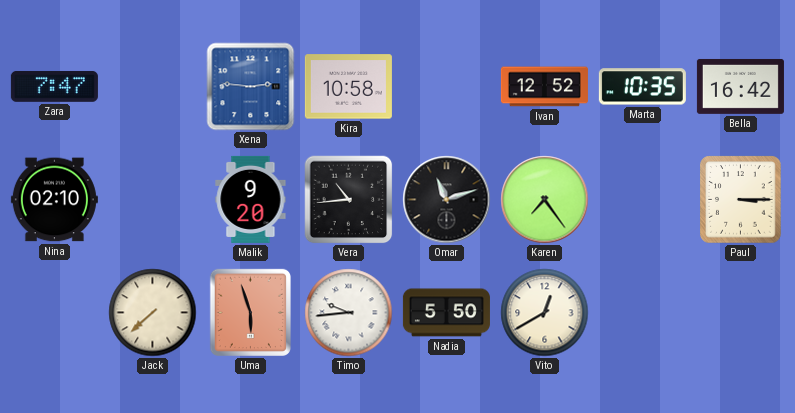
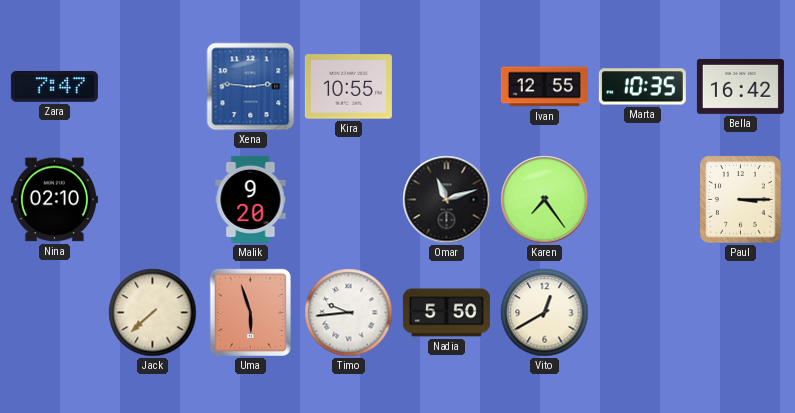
Kira: 10:58 -> 10:55 (348, 87)
Ivan: 12:52 -> 12:55 (544, 87)
Vera: 10:44 -> none (349, 200)
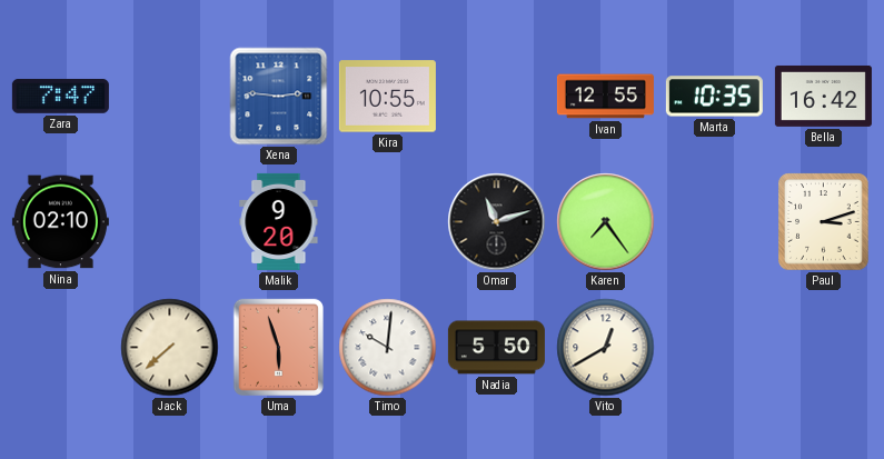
Paul: 3:15 -> 3:12 (824, 222)
Timo: 9:44 -> 10:01 (388, 348)
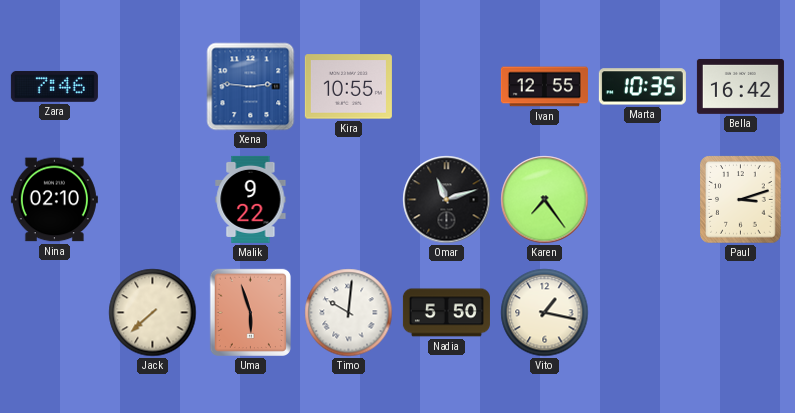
Zara: 7:47 -> 7:46 (54, 86)
Malik: 9:20 -> 9:22 (251, 199)
Vito: 12:40 -> 1:17 (545, 313)
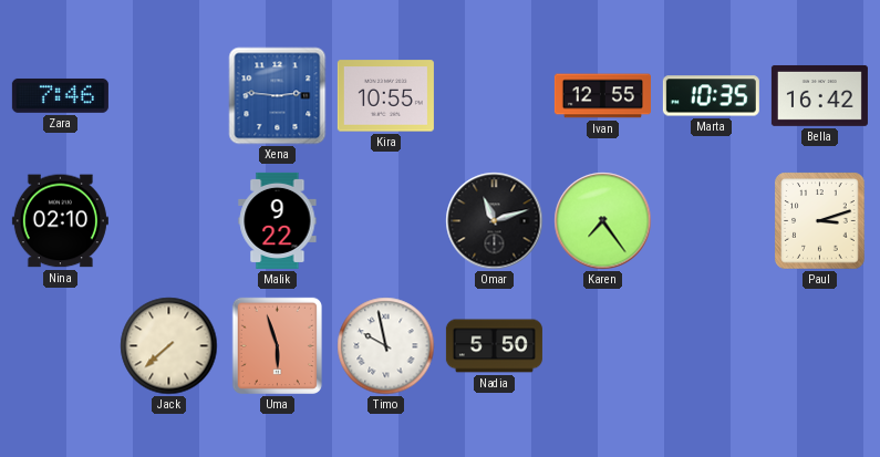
Timo: 10:01 -> 9:58 (386, 346)
Vito: 1:17 -> none (545, 313)
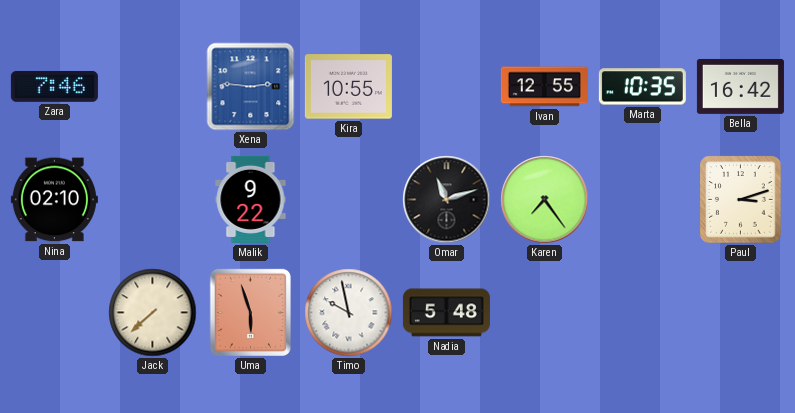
Nadia: 5:50 -> 5:48 (446, 313)
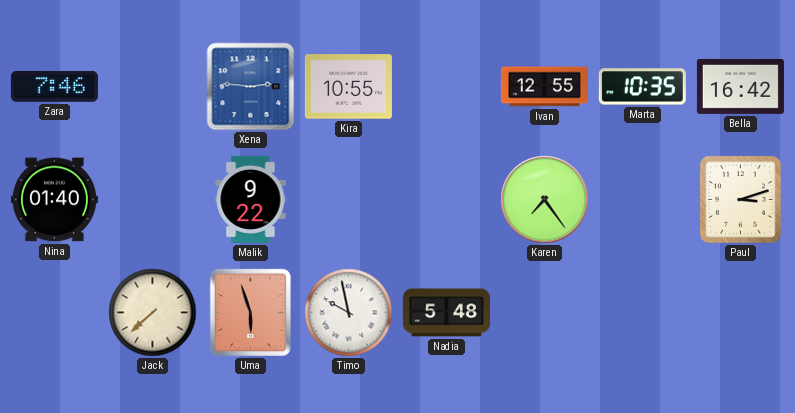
Nina: 02:10 -> 01:40 (54, 200)
Omar: 11:12 -> none (447, 200)
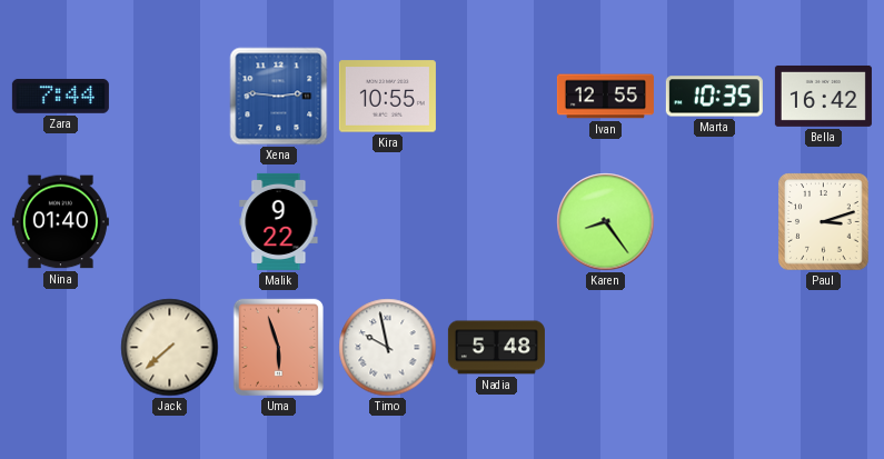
Zara: 7:46 -> 7:44 (60, 96)
Karen: 7:24 -> 8:24 (606, 222)
